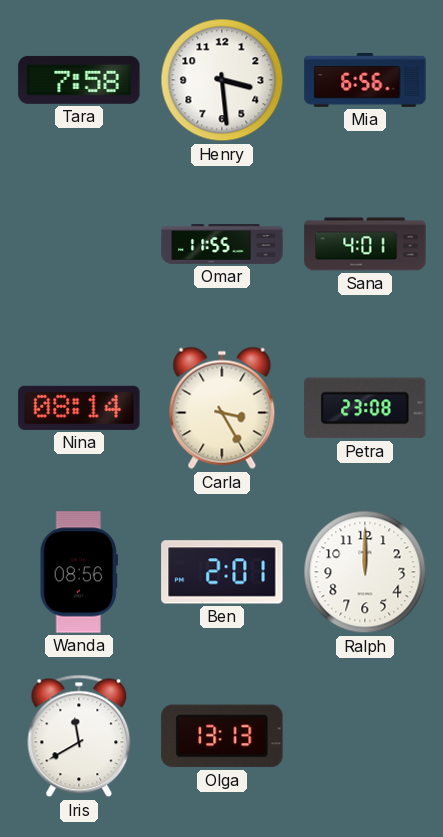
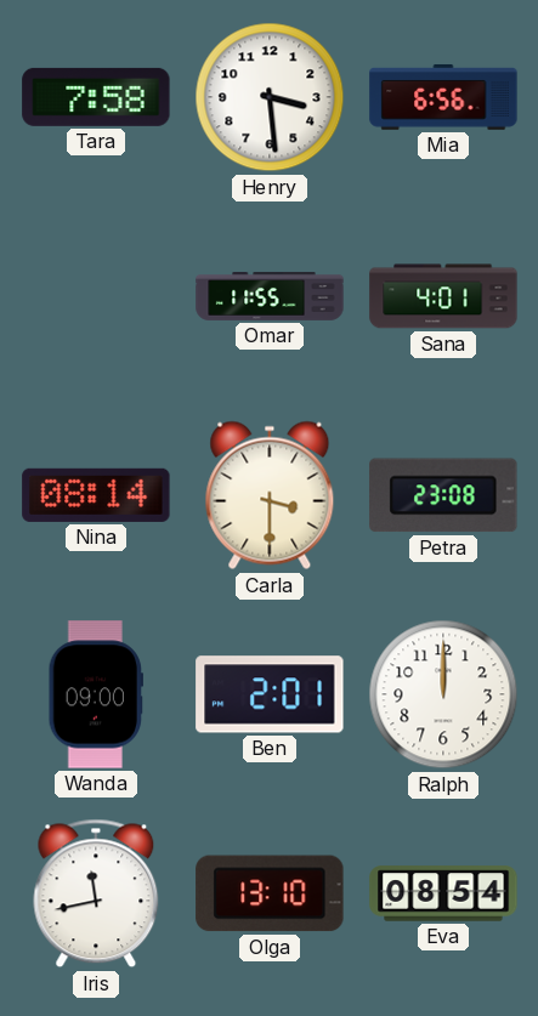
Carla: 3:25 -> 3:30 (270, 495)
Wanda: 08:56 -> 09:00 (95, 694)
Iris: 11:40 -> 11:43 (96, 893)
Olga: 13:13 -> 13:10 (270, 893)
Eva: none -> 08:54 (443, 893)
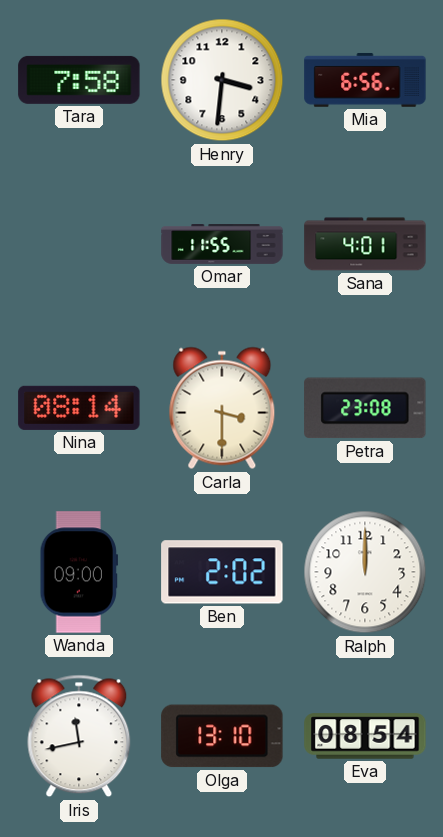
Henry: 3:29 -> 3:31 (222, 80)
Ben: 2:01 -> 2:02 (222, 572)
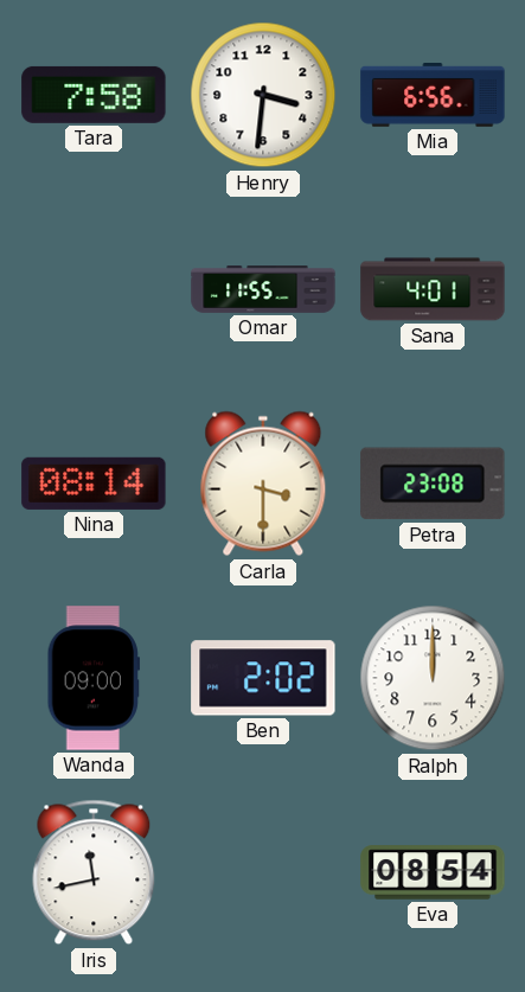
Olga: 13:10 -> none (222, 736)
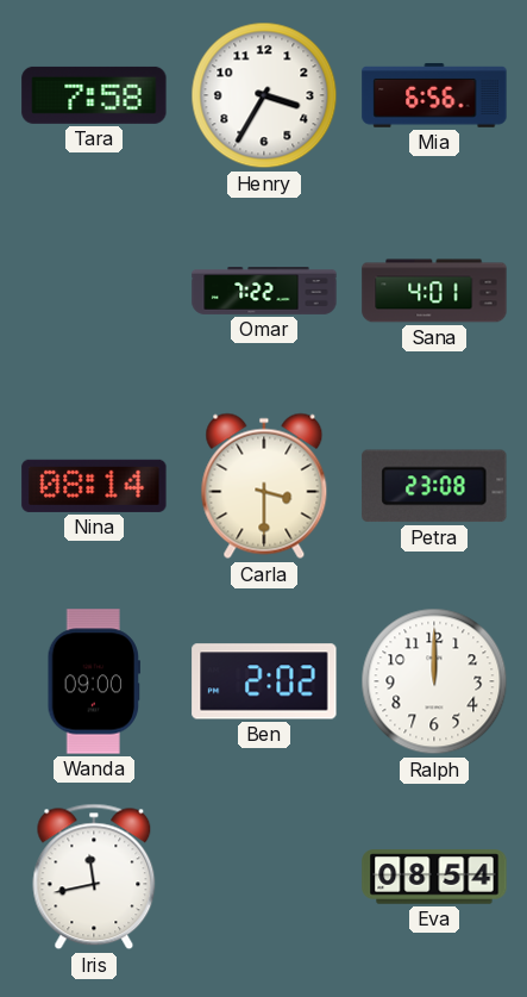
Henry: 3:31 -> 3:35 (264, 95)
Omar: 11:55 -> 7:22 (264, 292)
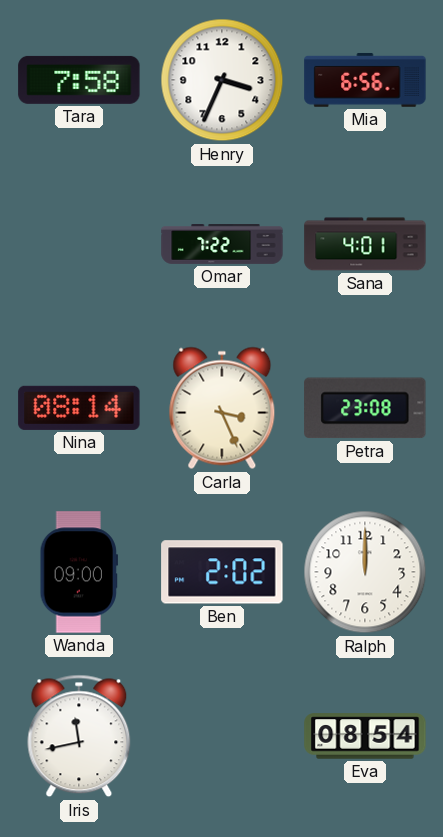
Henry: 3:35 -> 3:34 (222, 80)
Carla: 3:30 -> 3:26 (222, 408)
